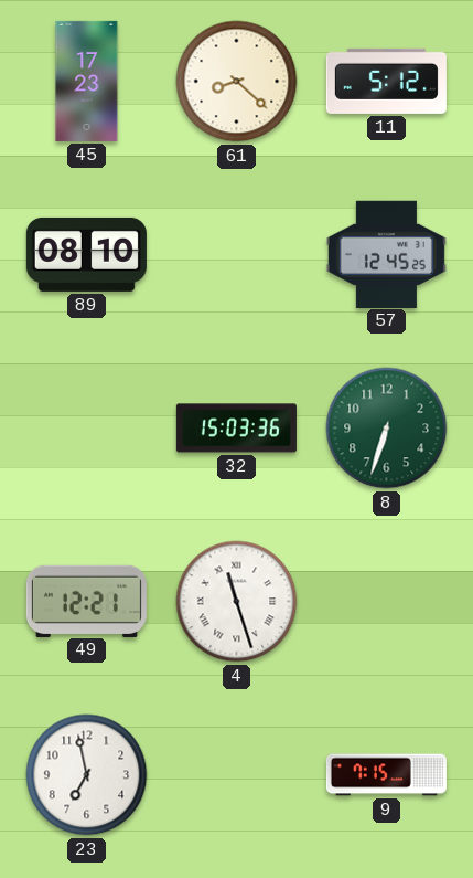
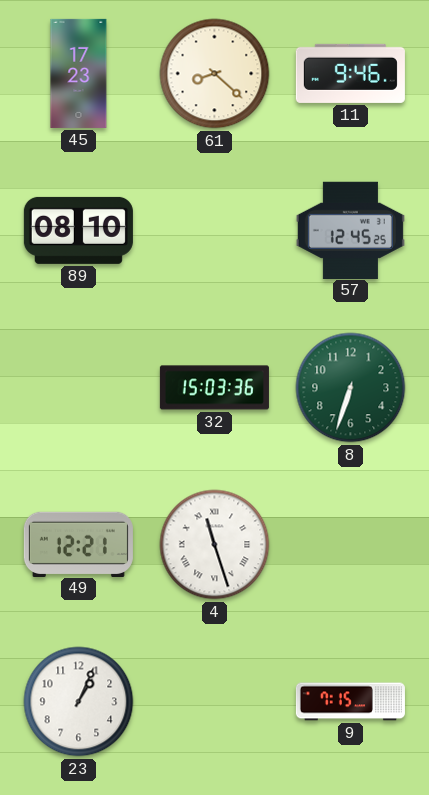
11: 5:12 -> 9:46 (350, 73)
23: 6:58 -> 1:04 (79, 702)
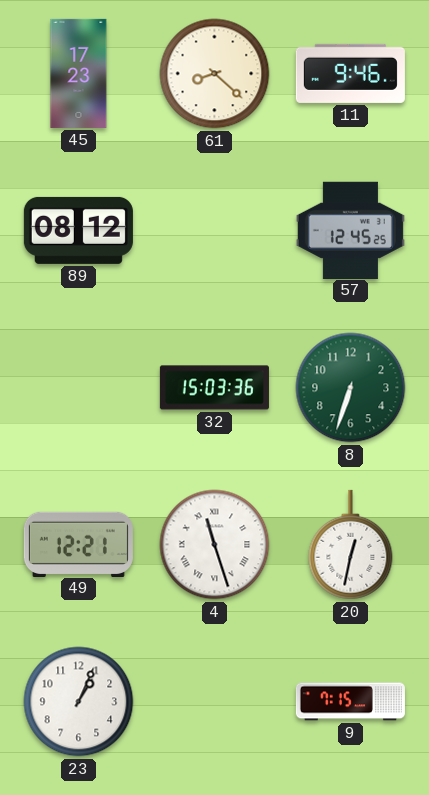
89: 08:10 -> 08:12 (78, 230)
20: none -> 12:32 (351, 545)
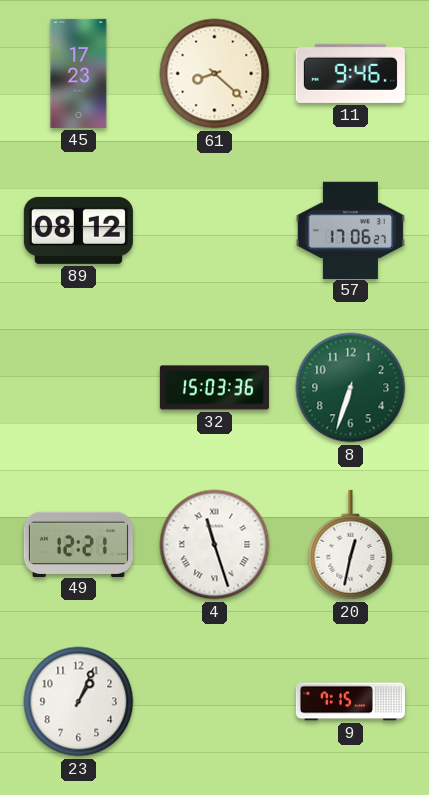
57: 12:45 -> 17:06 (350, 230)
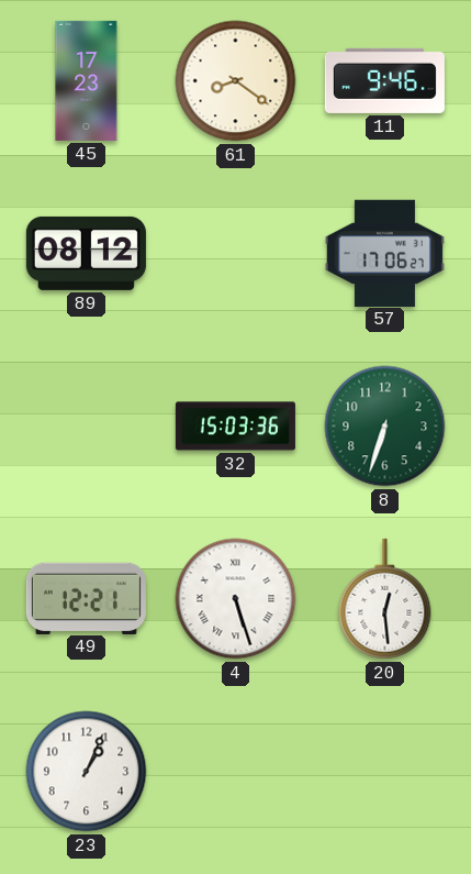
61: 8:22 -> 8:21 (236, 81)
4: 11:27 -> 5:27 (236, 599)
20: 12:32 -> 12:29 (385, 599)
9: 7:15 -> none (350, 702)
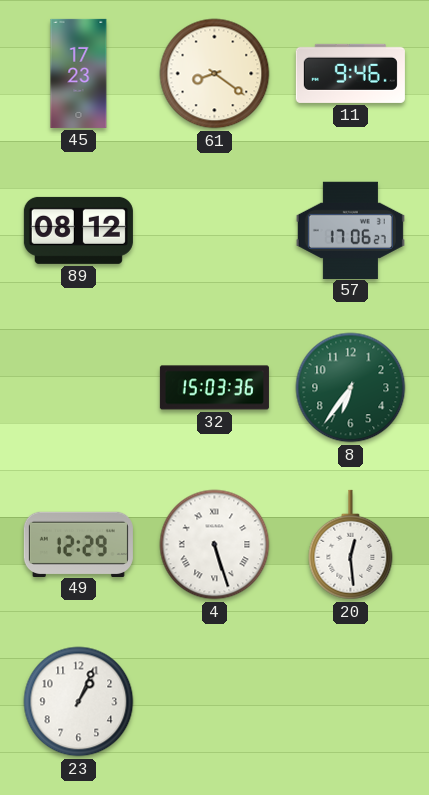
8: 6:33 -> 6:36 (351, 388)
49: 12:21 -> 12:29 (78, 544)
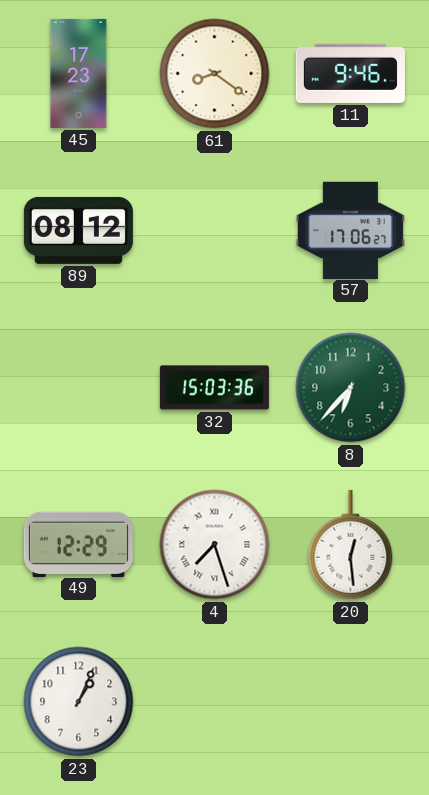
8: 6:36 -> 6:37 (351, 388)
4: 5:27 -> 7:27 (215, 545)
